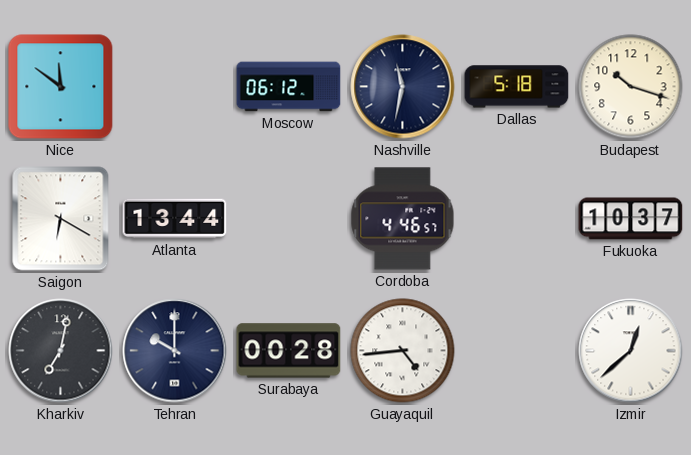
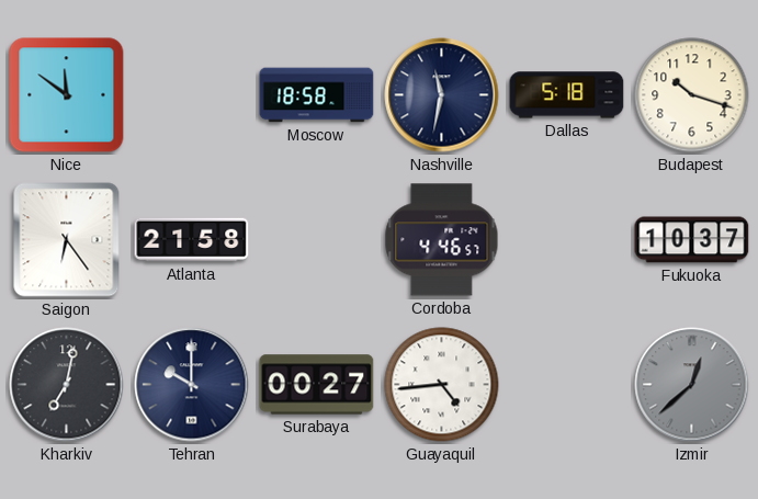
Moscow: 06:12 -> 18:58 (317, 95)
Saigon: 6:20 -> 6:24 (67, 240)
Atlanta: 13:44 -> 21:58 (192, 240)
Surabaya: 00:28 -> 00:27 (317, 385)
Izmir dial: white -> grey (692, 385)
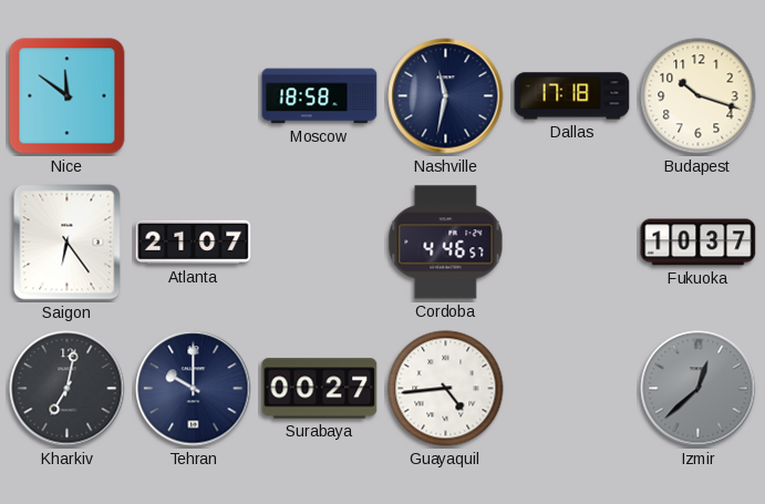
Dallas: 5:18 -> 17:18 (572, 96)
Atlanta: 21:58 -> 21:07 (194, 243)
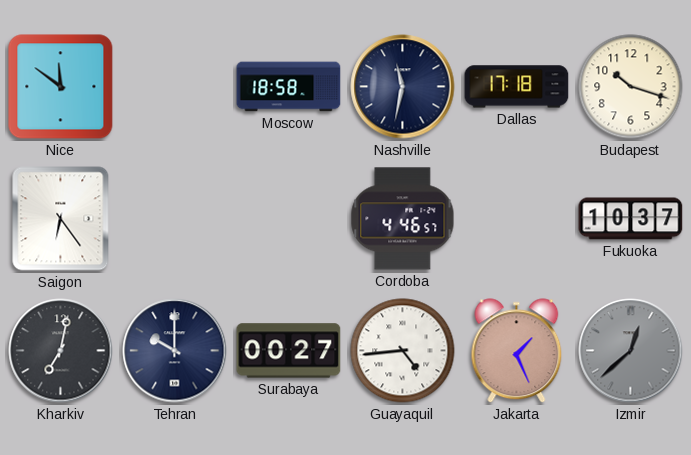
Atlanta: 21:07 -> none (194, 243)
Jakarta: none -> 1:26 (517, 351)
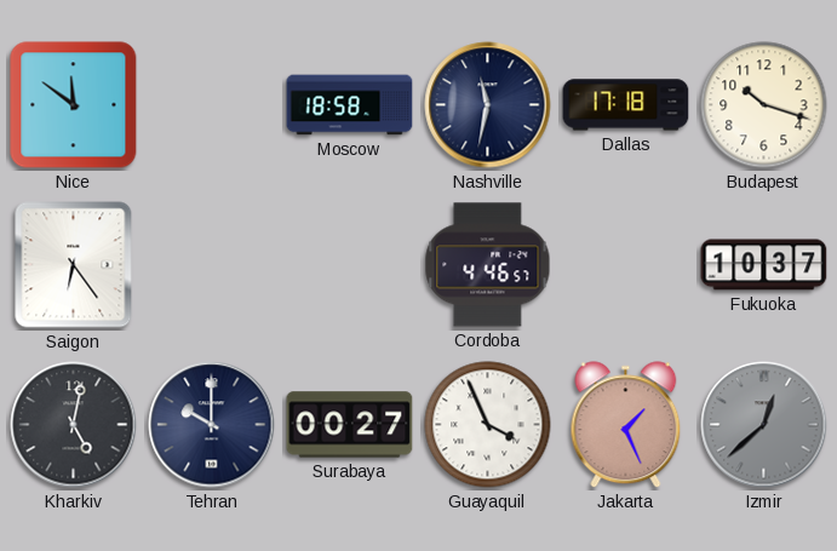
Kharkiv: 7:02 -> 5:02 (74, 425)
Guayaquil: 4:44 -> 3:56 (488, 425)
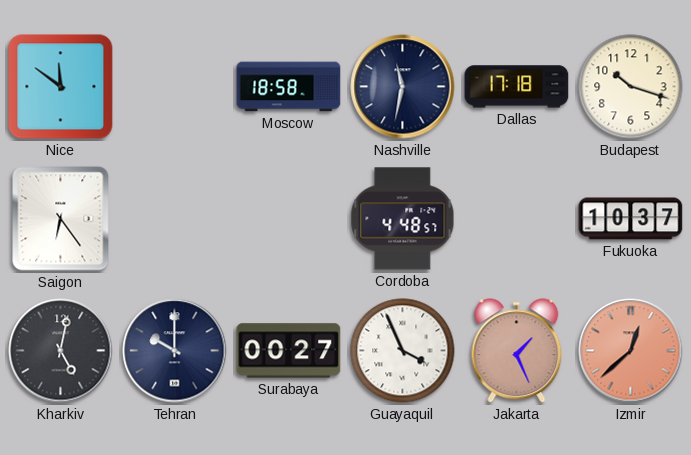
Cordoba: 4:46 -> 4:48 (403, 219)
Izmir dial: grey -> salmon (631, 351)
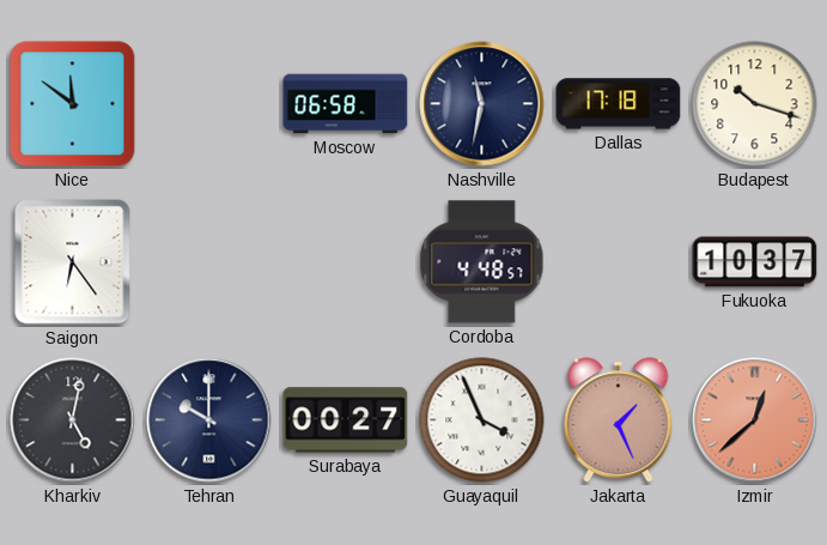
Moscow: 18:58 -> 06:58 (346, 104)
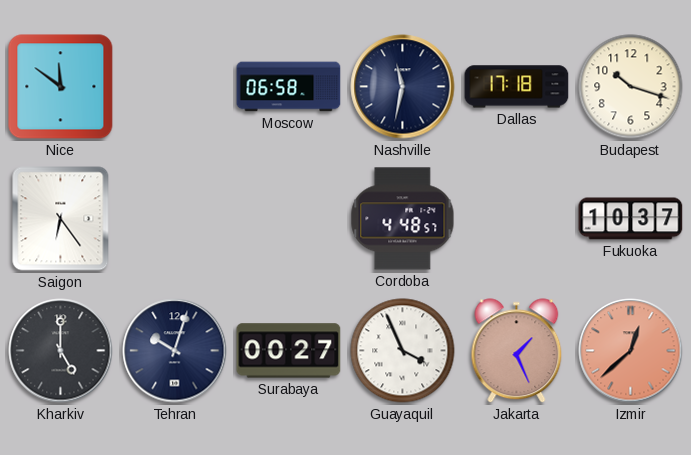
Kharkiv: 5:02 -> 5:00 (61, 351)
Tehran: 10:00 -> 10:03 (175, 351)
